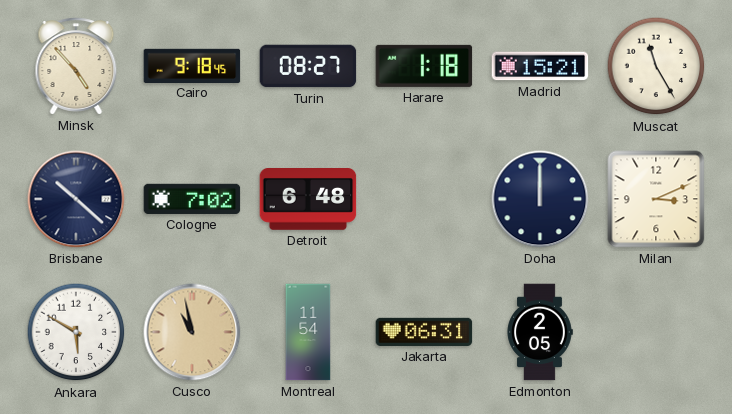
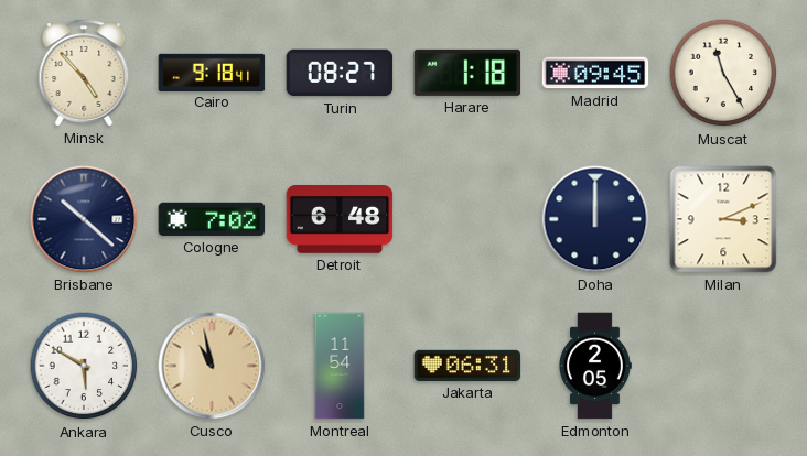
Cairo: 9:18:45 -> 9:18:41 (212, 72)
Madrid: 15:21 -> 09:45 (595, 73)
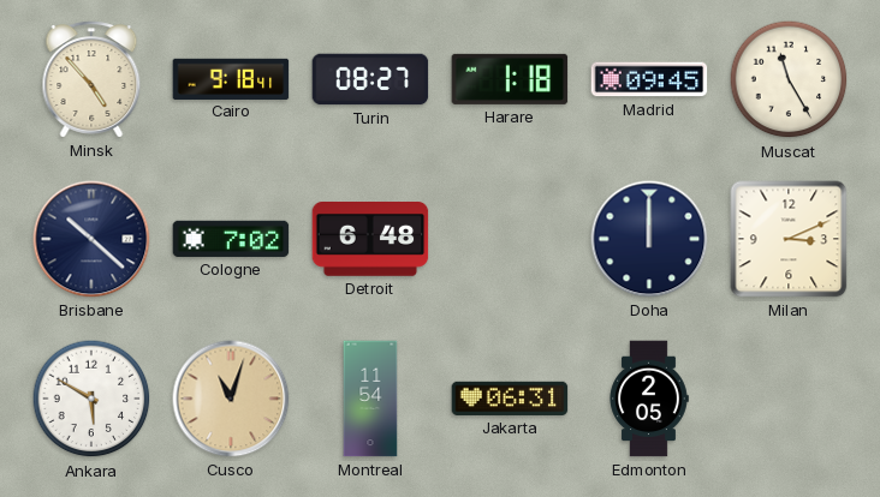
Cusco: 10:58 -> 11:03 (231, 399)
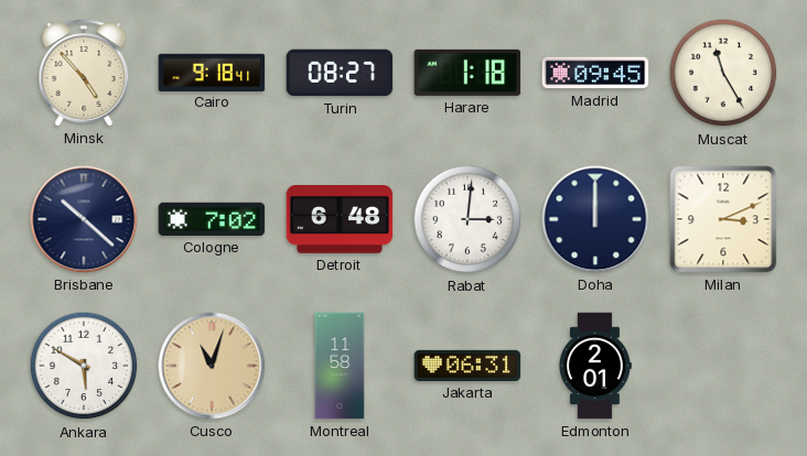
Rabat: none -> 3:01 (467, 219)
Montreal: 11:54 -> 11:58 (340, 366)
Edmonton: 2:05 -> 2:01 (595, 366)
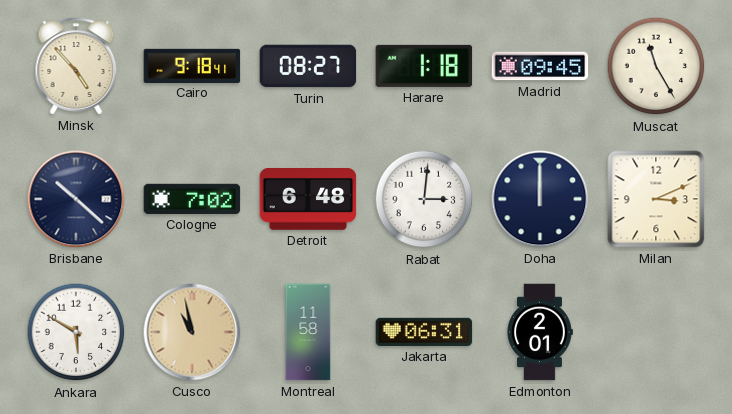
Cusco: 11:03 -> 10:58 (192, 332)
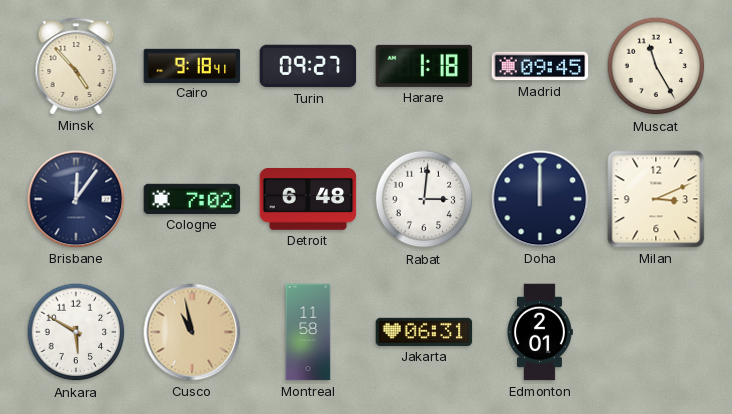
Turin: 08:27 -> 09:27 (308, 66)
Brisbane: 10:22 -> 12:06 (76, 199)
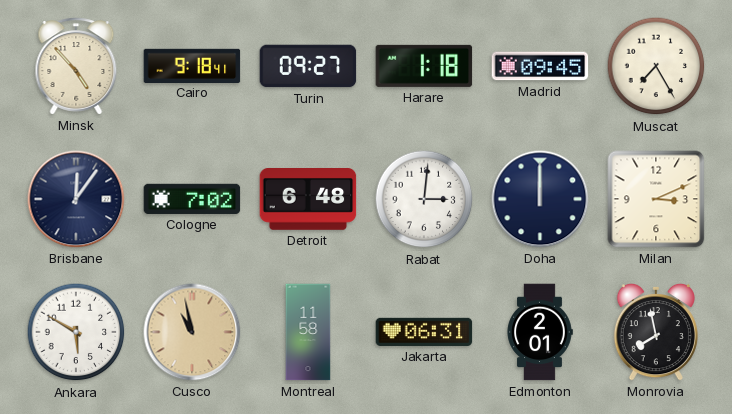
Muscat: 11:25 -> 7:25 (656, 66)
Monrovia: none -> 7:58 (656, 332)
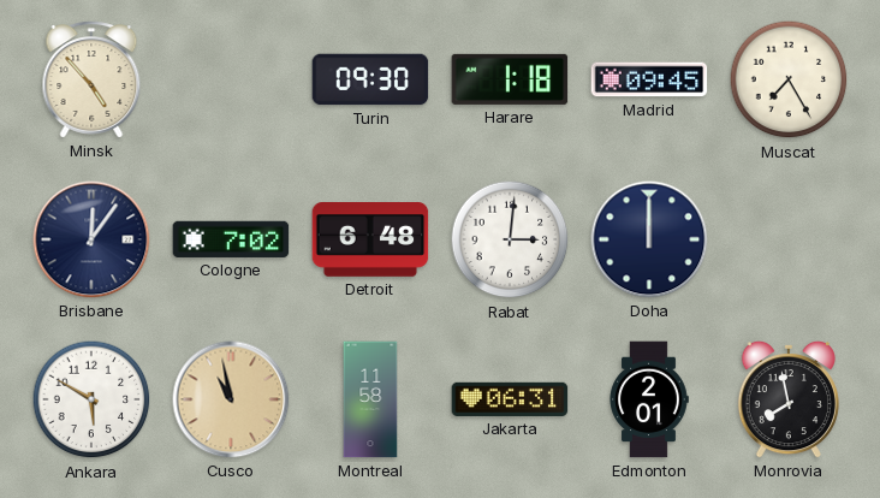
Cairo: 9:18 -> none (192, 65)
Turin: 09:27 -> 09:30 (370, 79)
Milan: 3:11 -> none (656, 199)
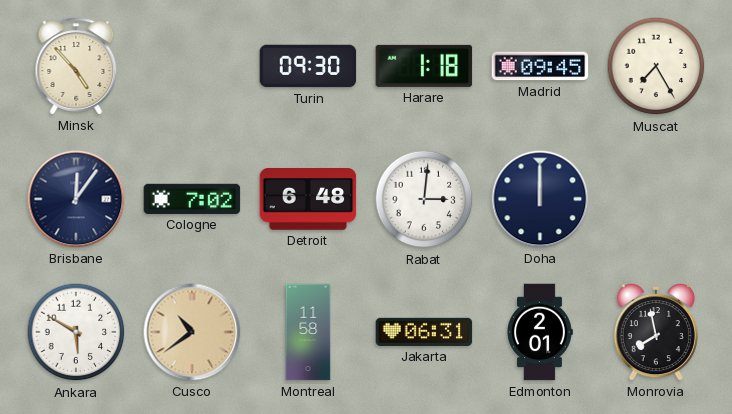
Cusco: 10:58 -> 10:39 (192, 332)
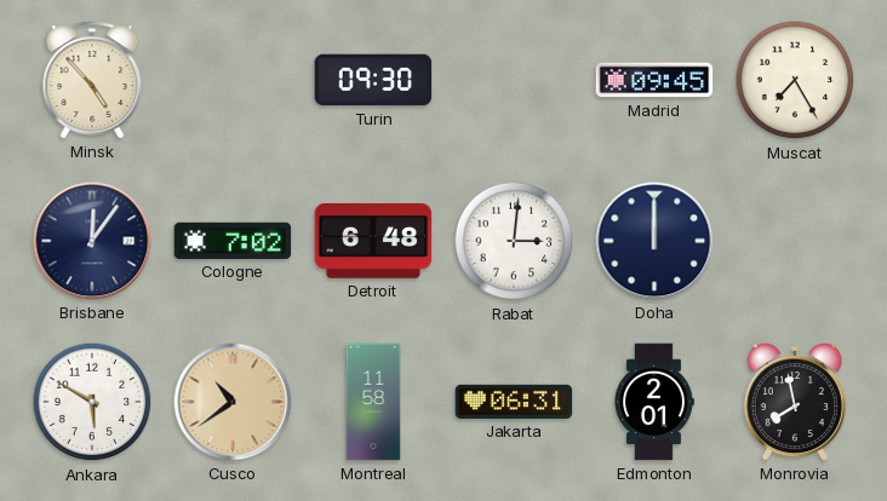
Harare: 1:18 -> none (424, 66)
